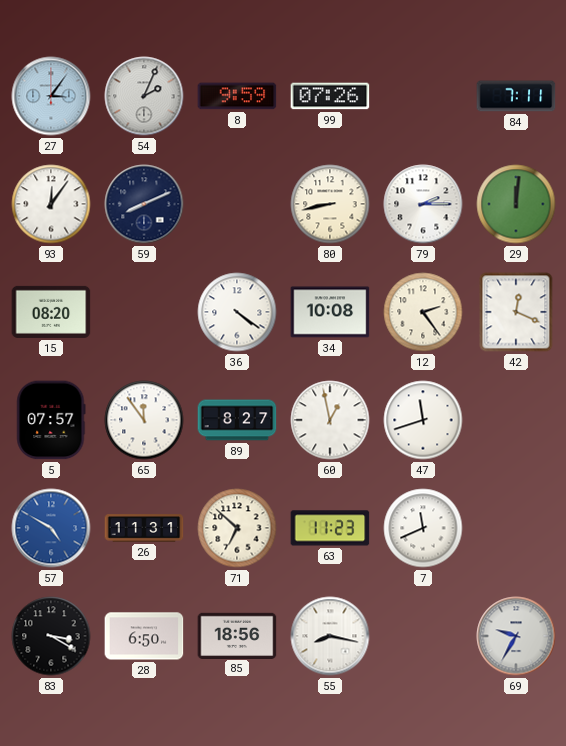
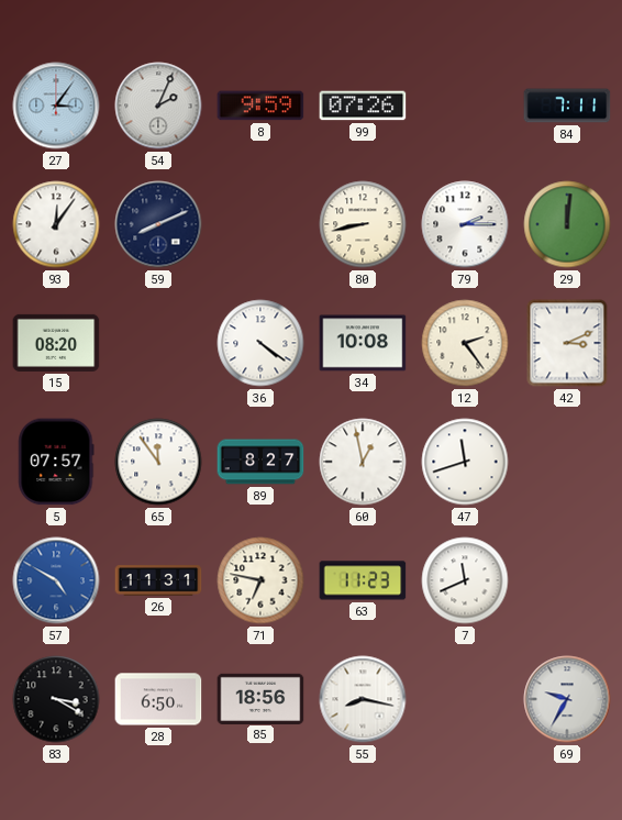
42: 12:19 -> 3:11 (567, 343)
71: 6:52 -> 6:47 (260, 580)
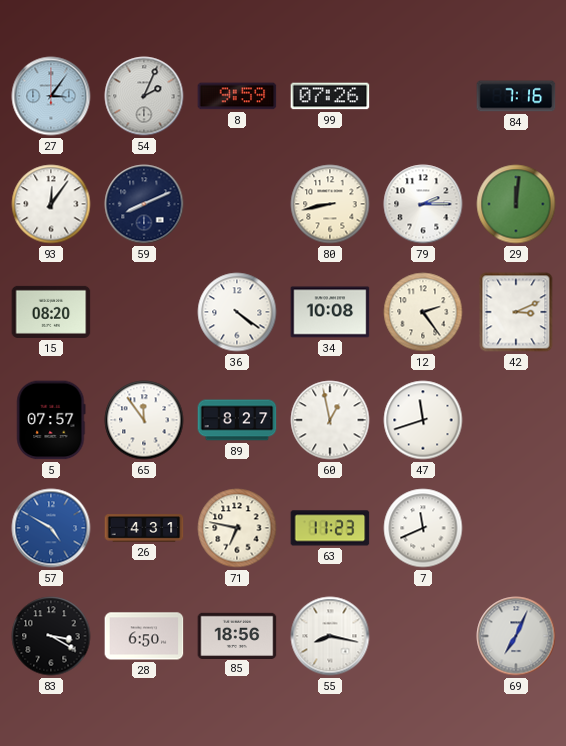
84: 7:11 -> 7:16 (516, 96)
26: 11:31 -> 4:31 (144, 528)
69: 9:35 -> 7:04 (516, 636)
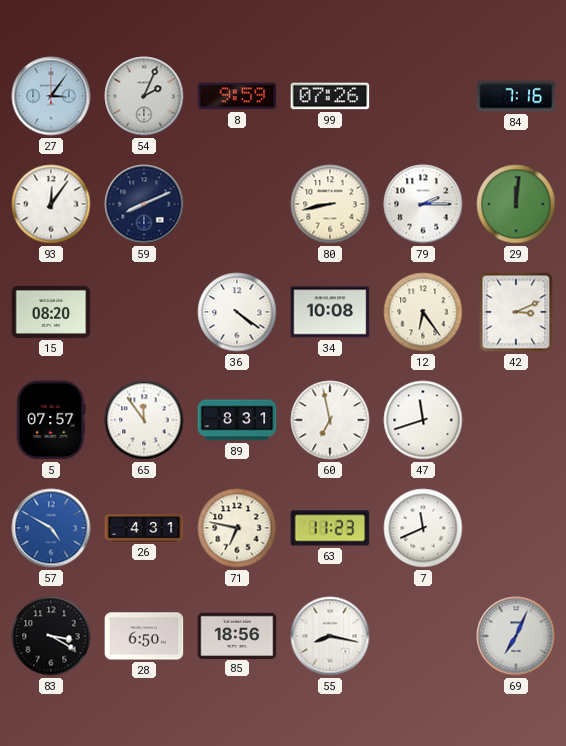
12: 2:24 -> 6:24 (423, 312)
89: 8:27 -> 8:31 (237, 420)
60: 12:58 -> 6:58 (330, 420)
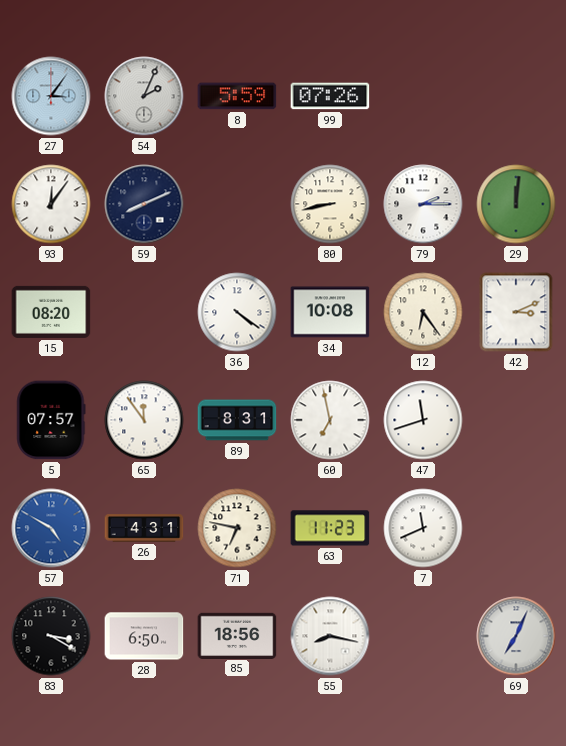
8: 9:59 -> 5:59 (237, 96)
84: 7:16 -> none (516, 96)
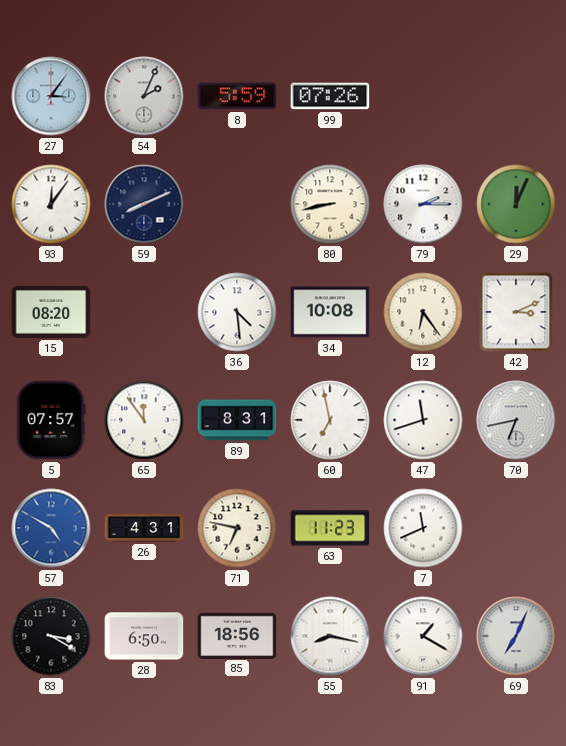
29: 12:01 -> 12:04 (516, 204)
36: 4:21 -> 4:29 (237, 312)
70: none -> 6:43 (516, 420)
91: none -> 1:20 (423, 636)
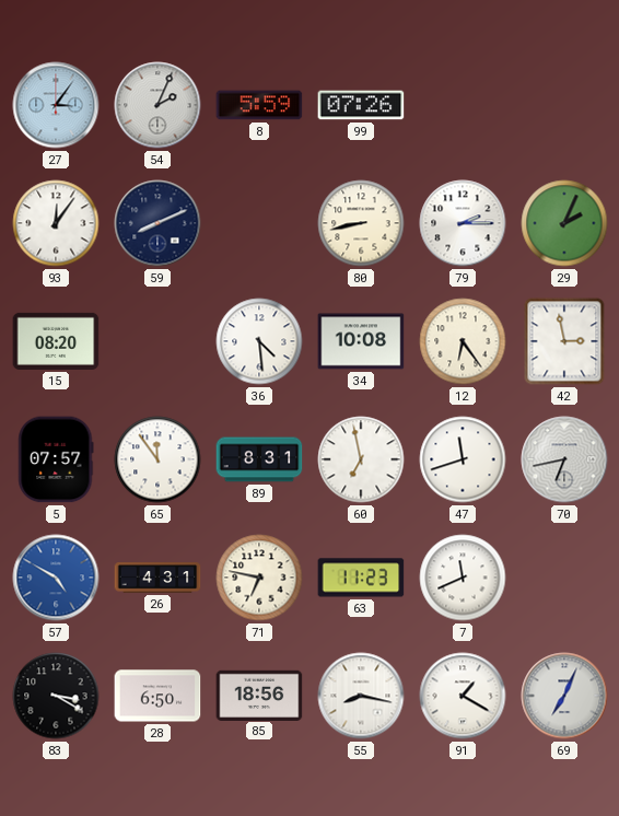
29: 12:04 -> 2:04 (564, 223)
42: 3:11 -> 2:58 (564, 341)
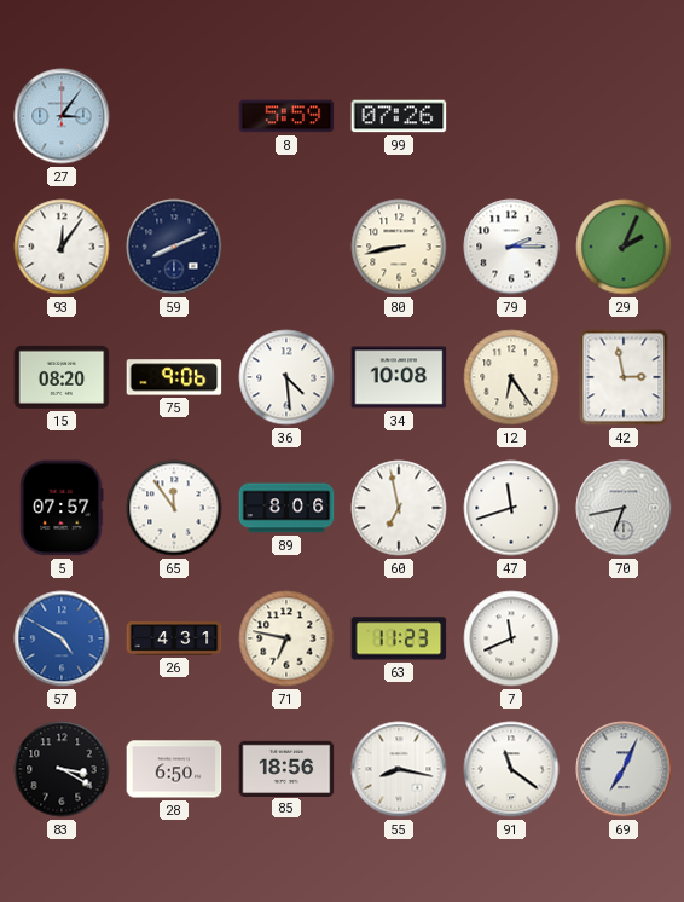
54: 2:04 -> none (157, 105)
75: none -> 9:06 (174, 377)
89: 8:31 -> 8:06 (286, 508)
91: 1:20 -> 11:21 (511, 769)
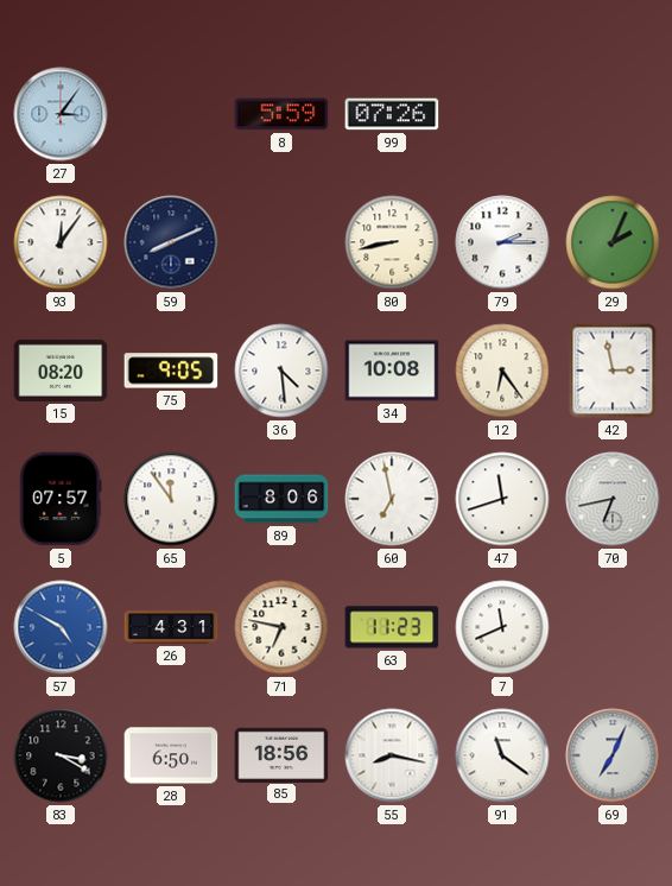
75: 9:06 -> 9:05 (171, 371)
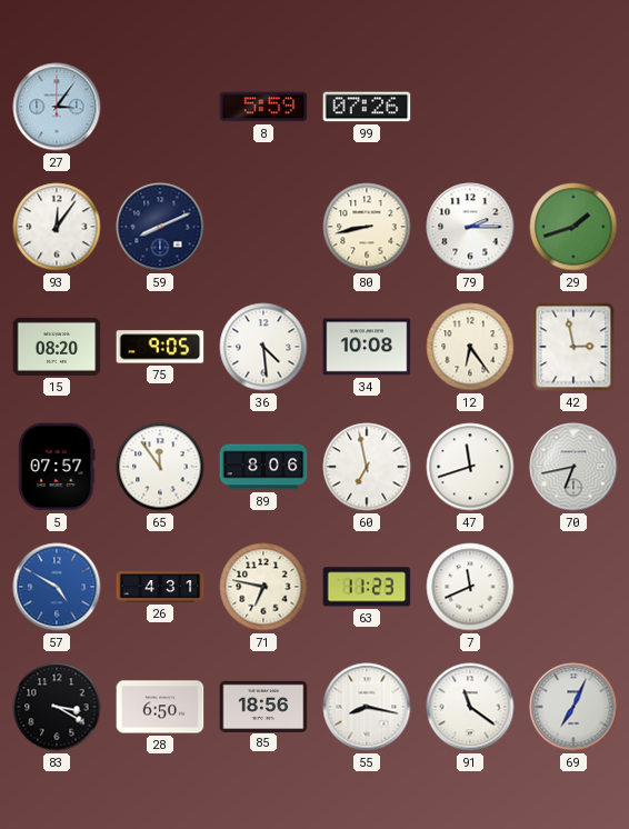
29: 2:04 -> 1:42 (573, 227)
